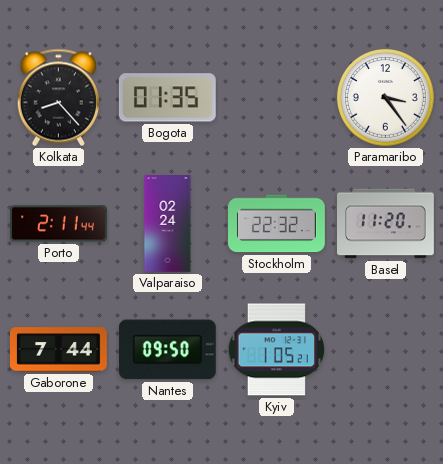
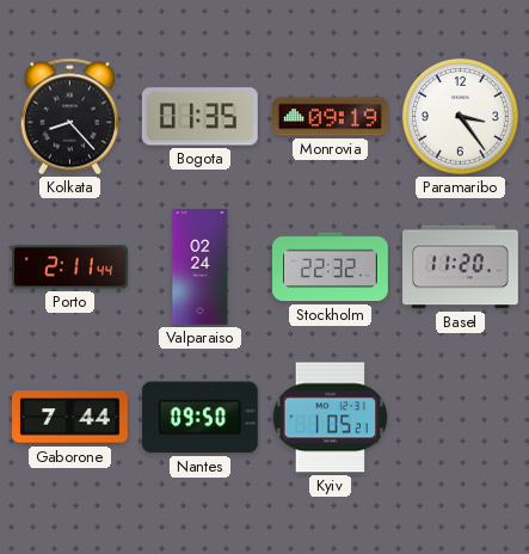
Monrovia: none -> 09:19 (331, 117)
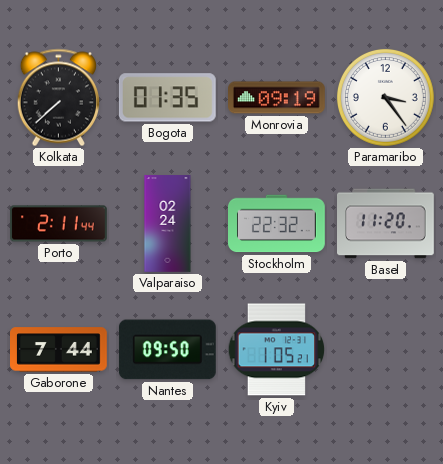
Kolkata: 8:23 -> 7:38 (58, 98)
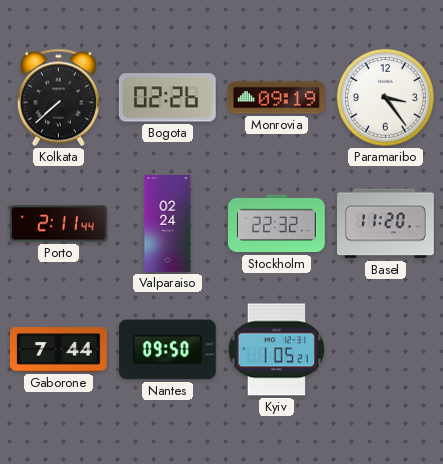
Bogota: 01:35 -> 02:26 (167, 98)
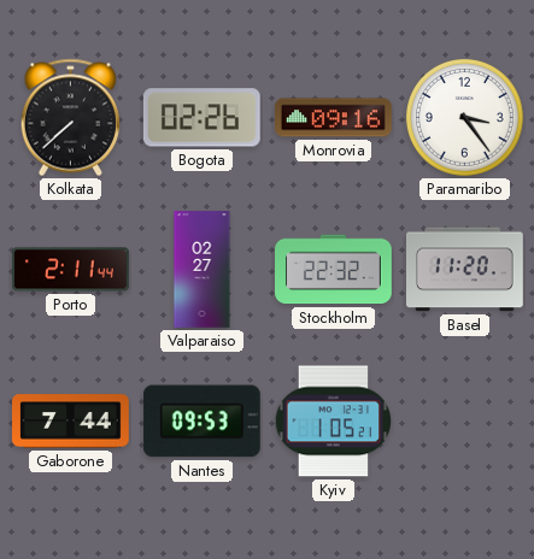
Monrovia: 09:19 -> 09:16 (334, 118)
Valparaiso: 02:24 -> 02:27 (203, 270)
Nantes: 09:50 -> 09:53 (201, 422)
